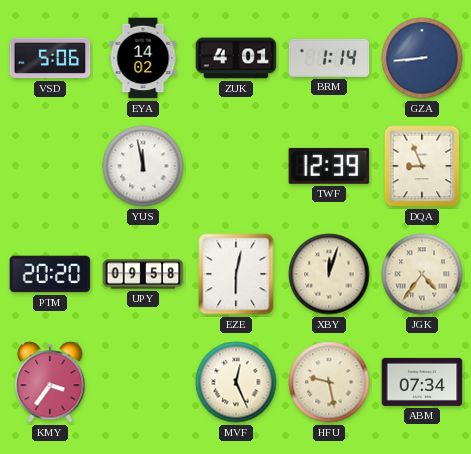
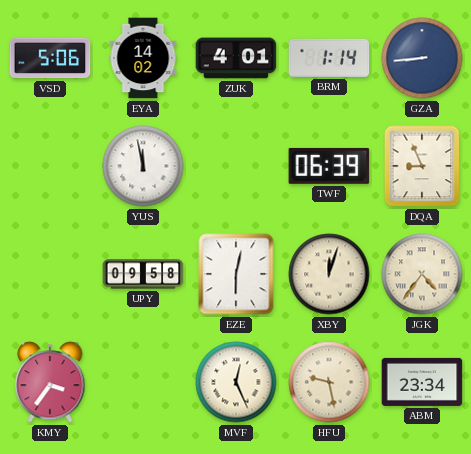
TWF: 12:39 -> 06:39 (329, 166)
PTM: 20:20 -> none (50, 274)
ABM: 07:34 -> 23:34 (422, 382)
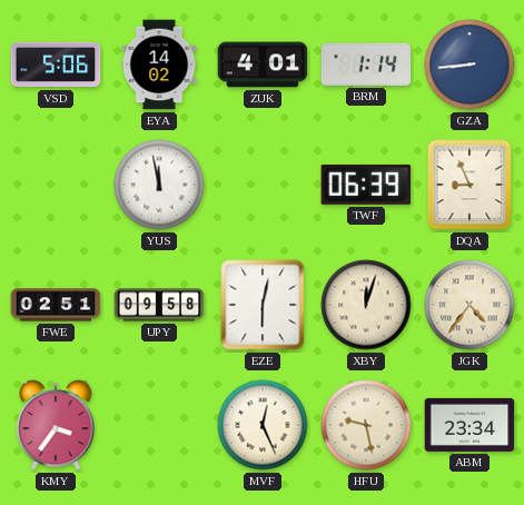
FWE: none -> 02:51 (56, 305)
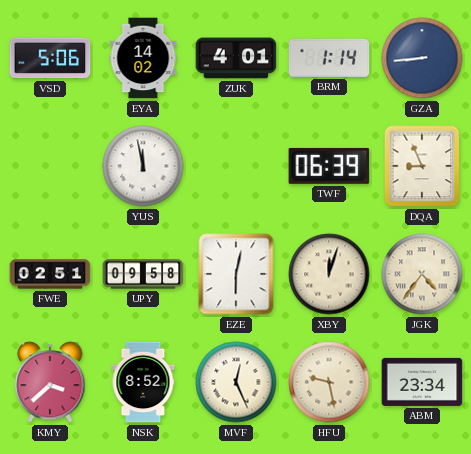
KMY: 3:36 -> 3:38 (50, 382)
NSK: none -> 8:52 (143, 382)
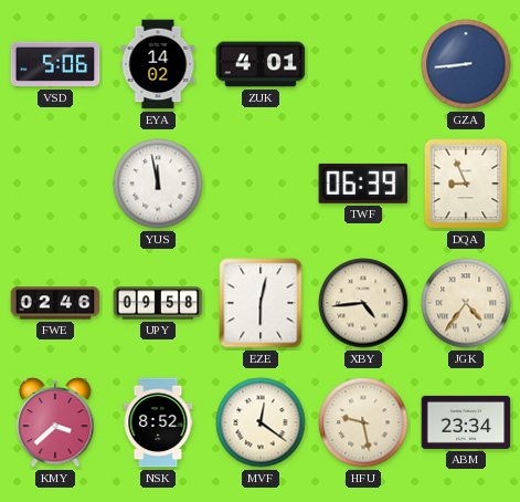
BRM: 1:14 -> none (329, 58)
FWE: 02:51 -> 02:46 (55, 303)
XBY: 12:03 -> 4:44 (363, 303)
MVF: 12:26 -> 12:21 (261, 422)
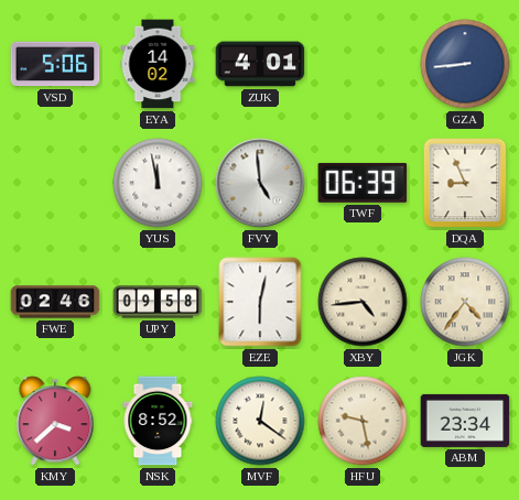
FVY: none -> 4:59 (260, 183)
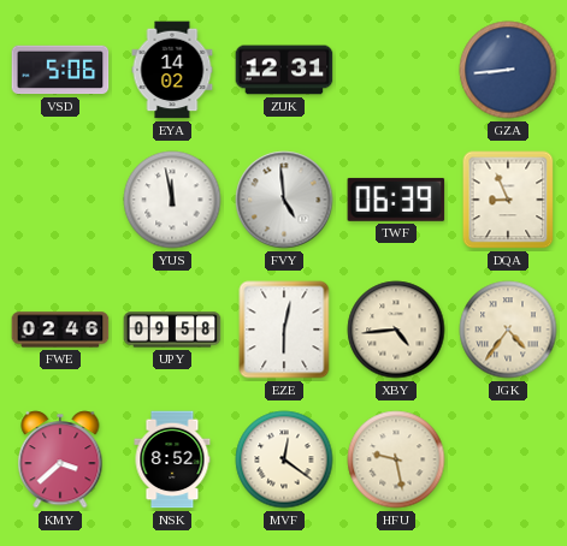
ZUK: 4:01 -> 12:31 (284, 70)
ABM: 23:34 -> none (465, 421)
